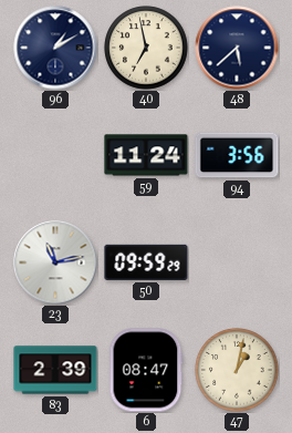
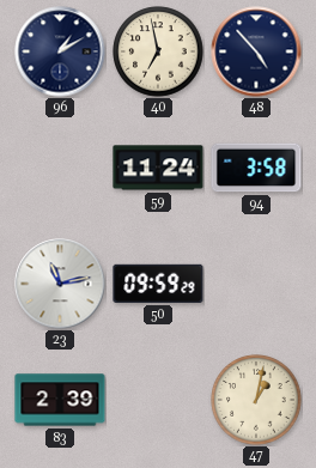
48: 5:38 -> 4:53 (256, 51)
94: 3:56 -> 3:58 (256, 168)
6: 08:47 -> none (146, 370)
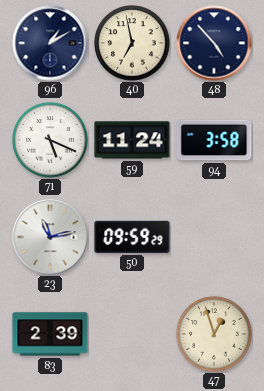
71: none -> 5:19 (50, 140)
47: 1:02 -> 12:57 (214, 334)
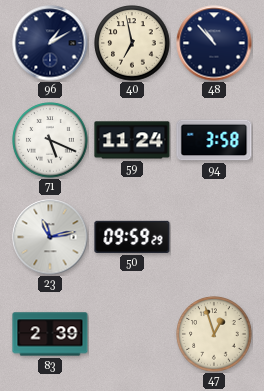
48: 4:53 -> 10:53 (214, 43)
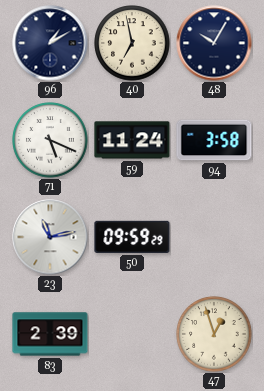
48: 10:53 -> 10:05 (214, 43)
